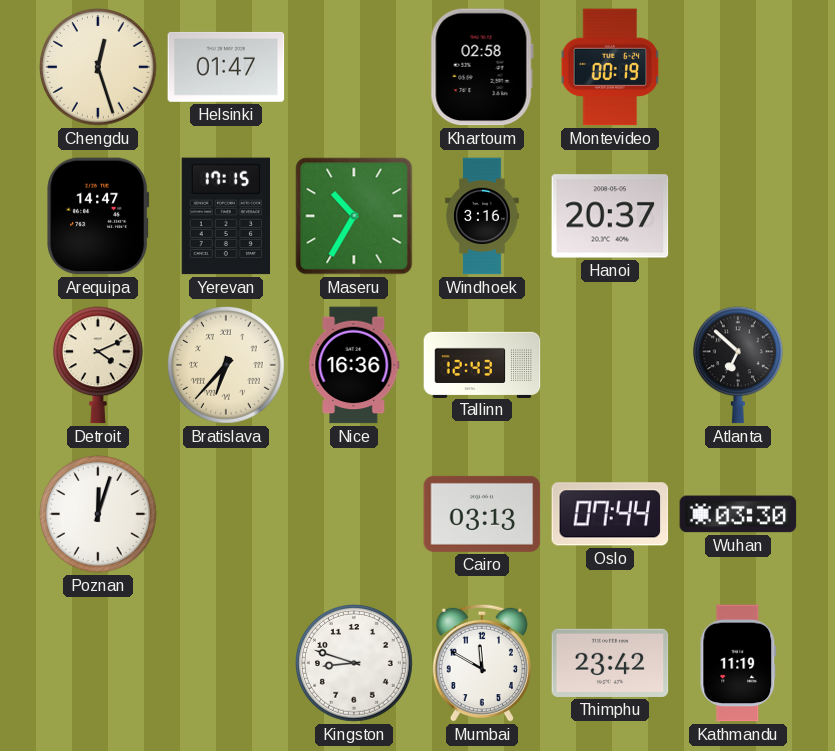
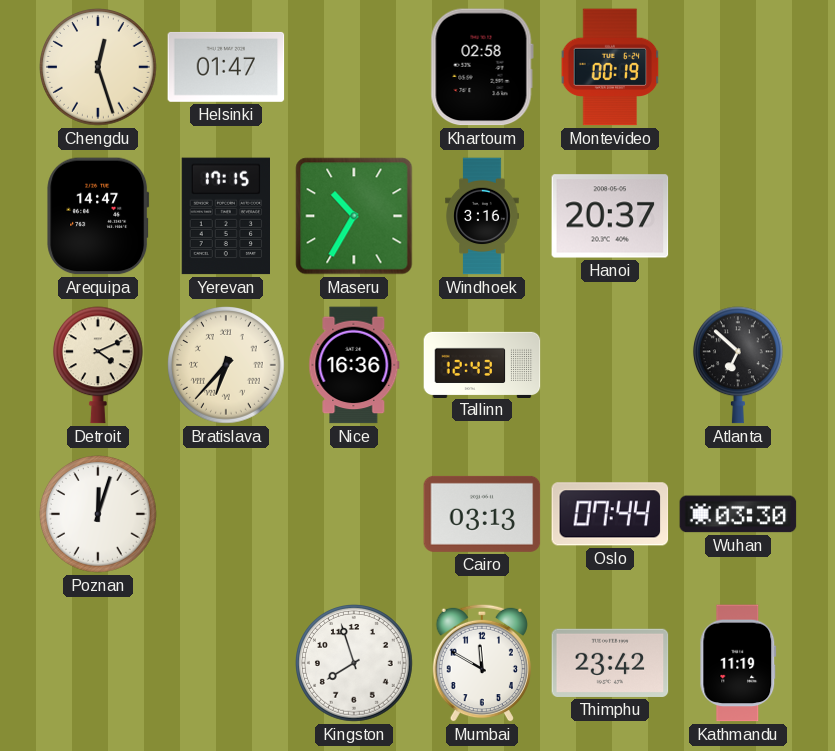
Kingston: 8:48 -> 7:57 (355, 664)
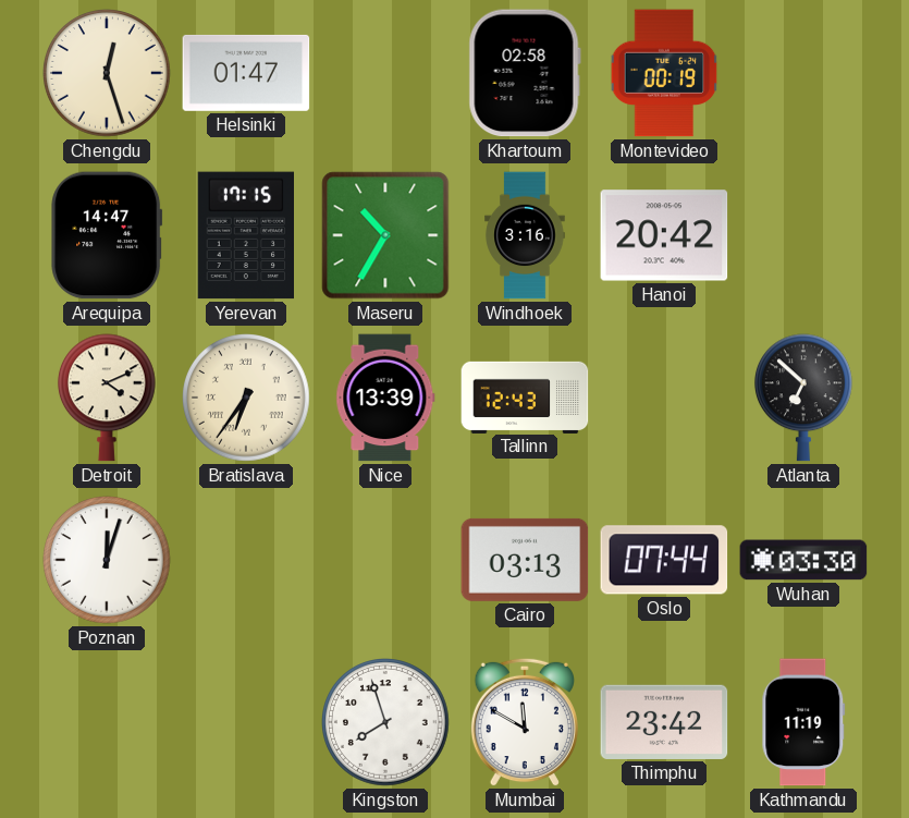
Hanoi: 20:37 -> 20:42 (664, 235)
Bratislava: 6:37 -> 6:36 (247, 399)
Nice: 16:36 -> 13:39 (385, 398)
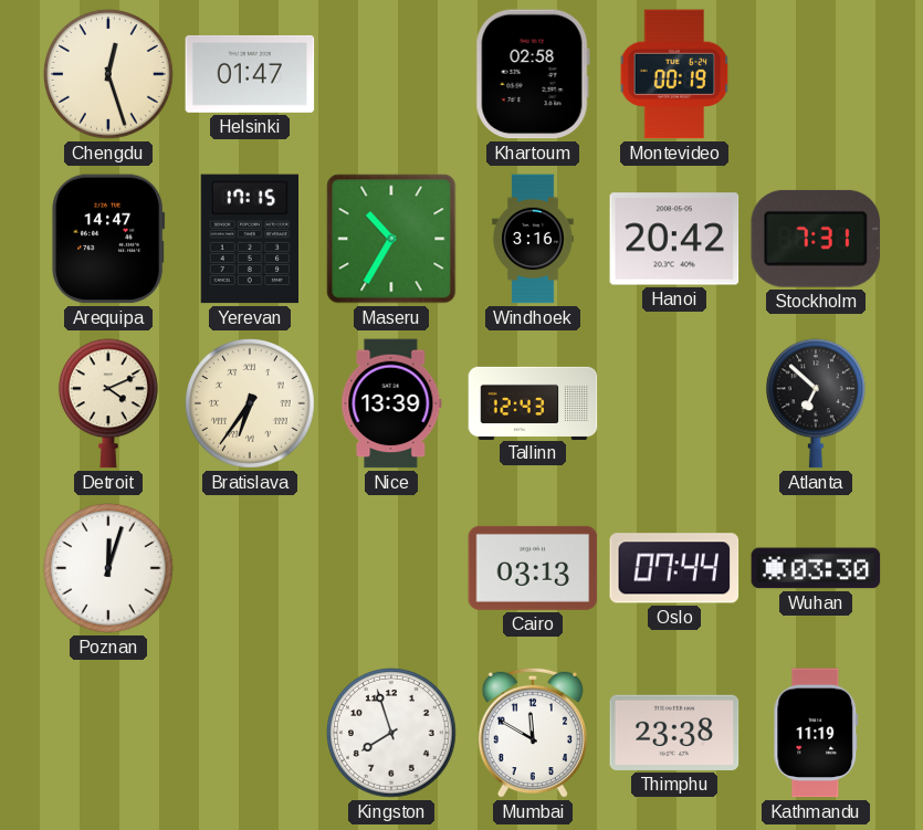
Stockholm: none -> 7:31 (816, 239)
Thimphu: 23:42 -> 23:38 (674, 733)
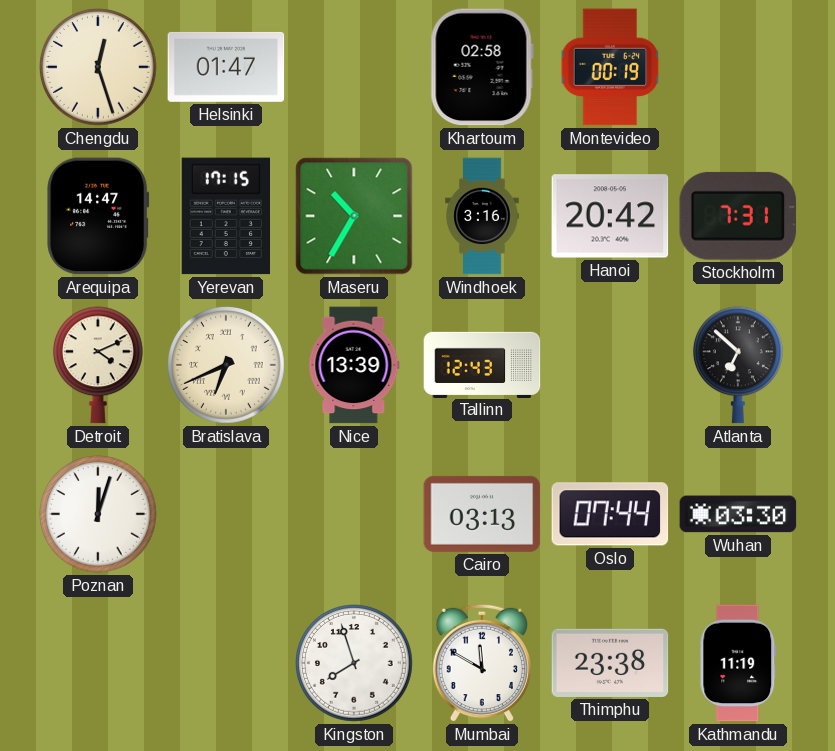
Bratislava: 6:36 -> 6:41 (227, 366)
